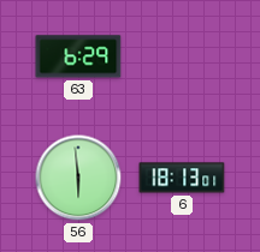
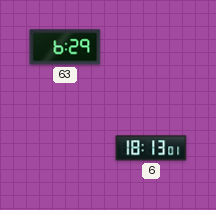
56: 5:59 -> none (78, 178)
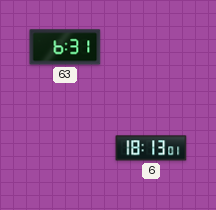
63: 6:29 -> 6:31 (65, 47)
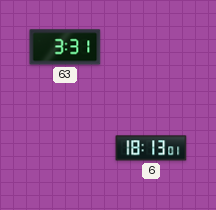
63: 6:31 -> 3:31 (65, 47)
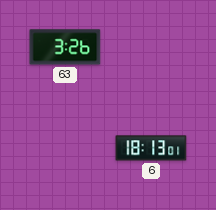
63: 3:31 -> 3:26 (65, 47)
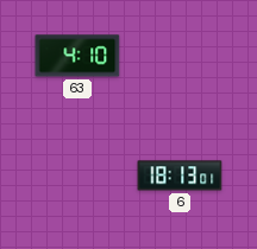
63: 3:26 -> 4:10 (77, 56)
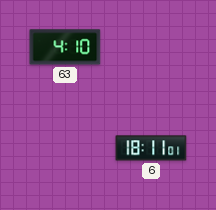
6: 18:13 -> 18:11 (151, 148)
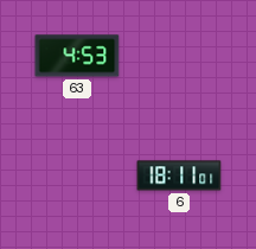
63: 4:10 -> 4:53 (77, 56)
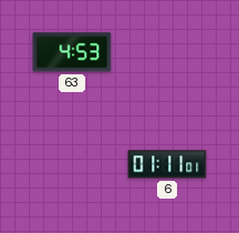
6: 18:11 -> 01:11 (167, 164)
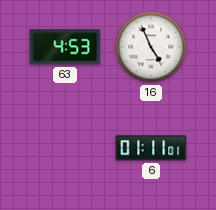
16: none -> 4:56 (151, 47)
